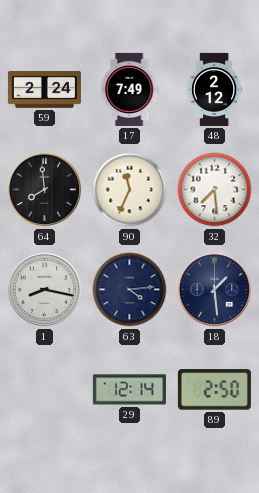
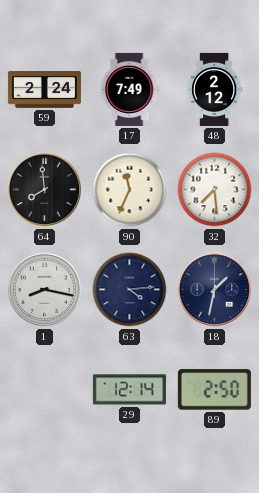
18: 1:29 -> 1:32 (215, 290)
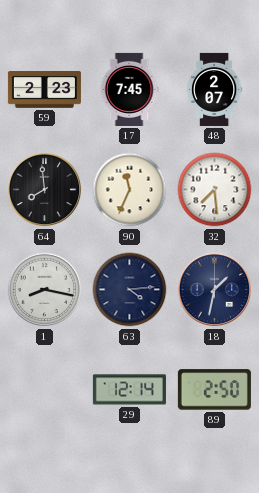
59: 2:24 -> 2:23 (44, 90)
17: 7:49 -> 7:45 (129, 89)
48: 2:12 -> 2:07 (214, 89)
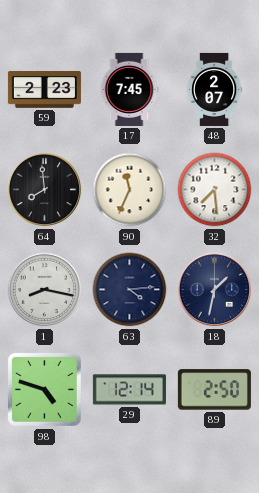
98: none -> 4:48 (44, 389)
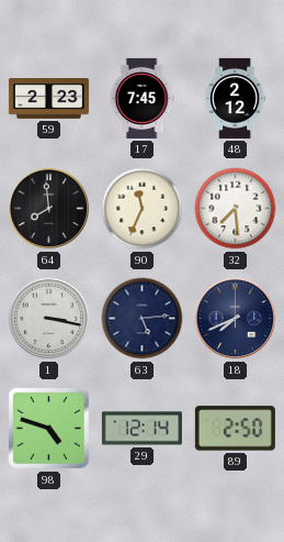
48: 2:07 -> 2:12 (235, 98)
1: 8:17 -> 3:17 (49, 319)
63: 4:14 -> 5:14 (143, 319)
18: 1:32 -> 7:41 (236, 319)
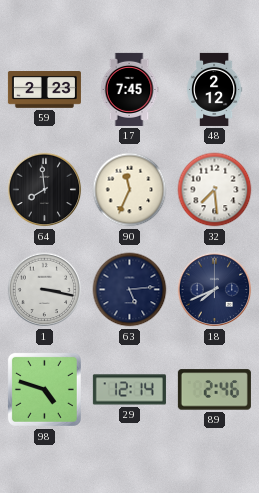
89: 2:50 -> 2:46 (214, 390)
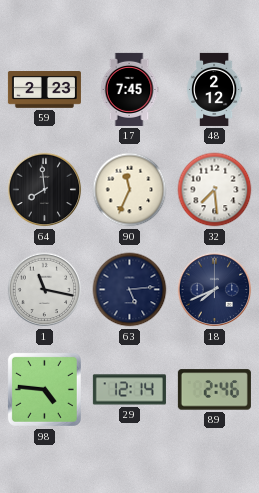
1: 3:17 -> 11:17 (45, 290)
98: 4:48 -> 4:46 (44, 389)
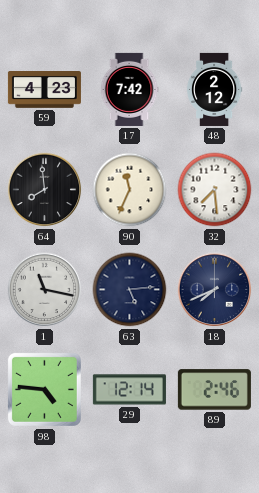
59: 2:23 -> 4:23 (44, 90)
17: 7:45 -> 7:42 (129, 89)
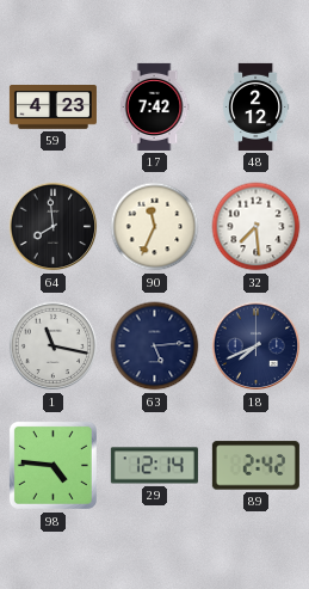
89: 2:46 -> 2:42 (255, 466)
